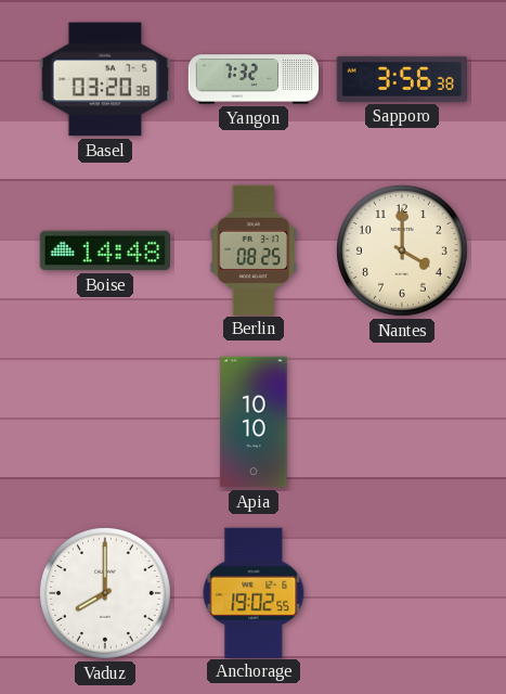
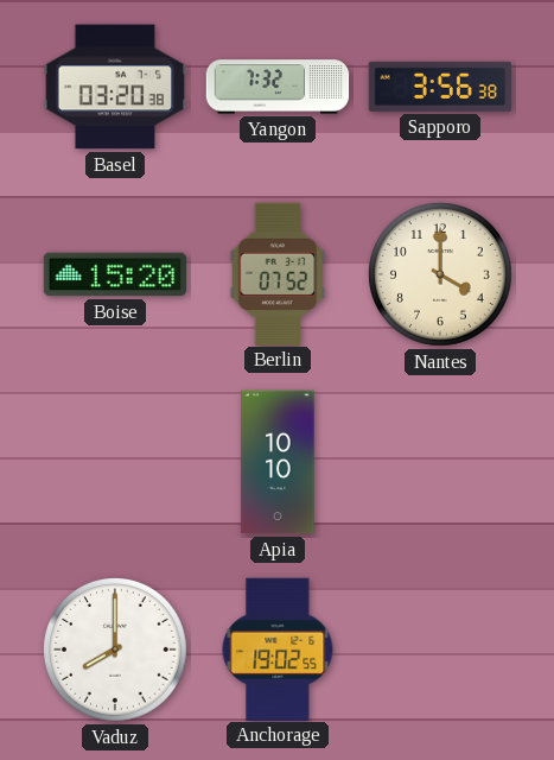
Boise: 14:48 -> 15:20 (115, 274)
Berlin: 08:25 -> 07:52 (278, 273)
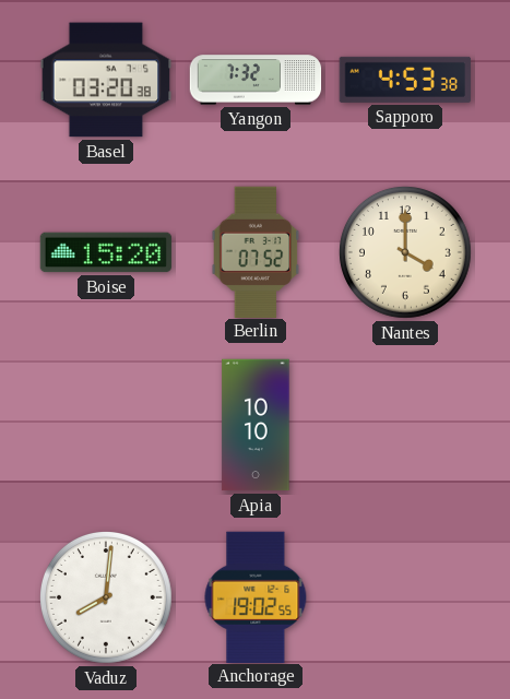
Sapporo: 3:56 -> 4:53 (405, 80)
Vaduz: 8:00 -> 8:01 (107, 599)
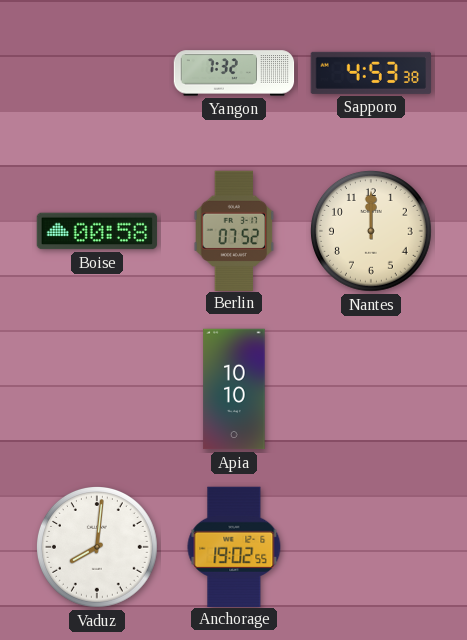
Basel: 03:20 -> none (106, 80)
Boise: 15:20 -> 00:58 (97, 231)
Nantes: 4:00 -> 12:00 (372, 232)
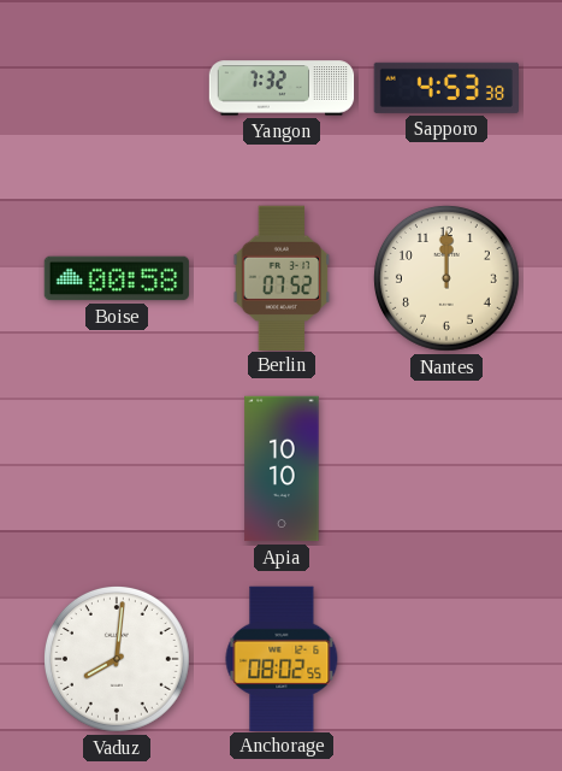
Anchorage: 19:02 -> 08:02 (282, 658)
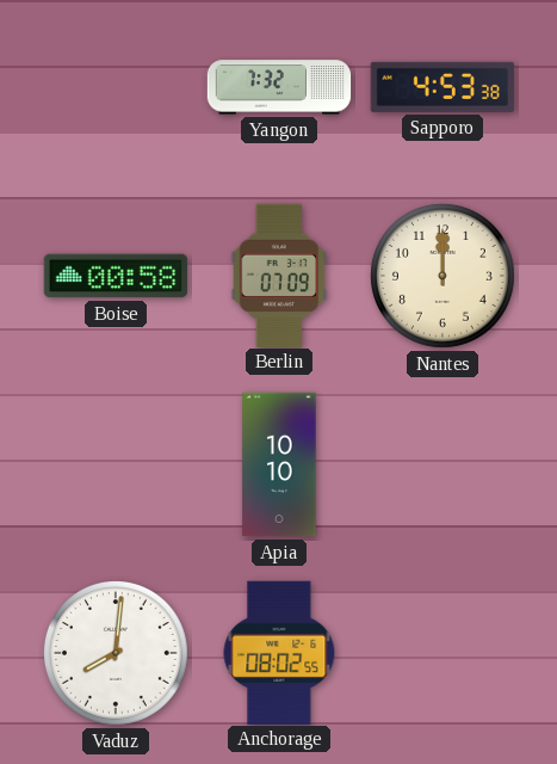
Berlin: 07:52 -> 07:09 (279, 275)
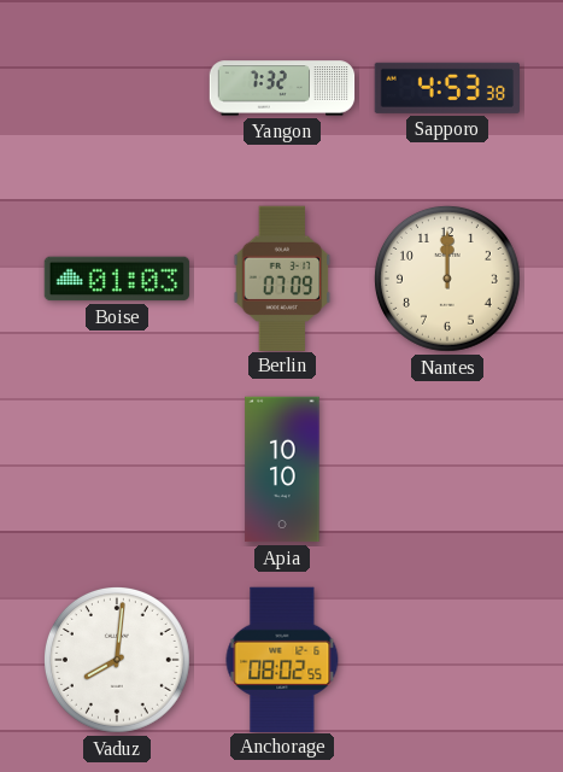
Boise: 00:58 -> 01:03 (117, 279)
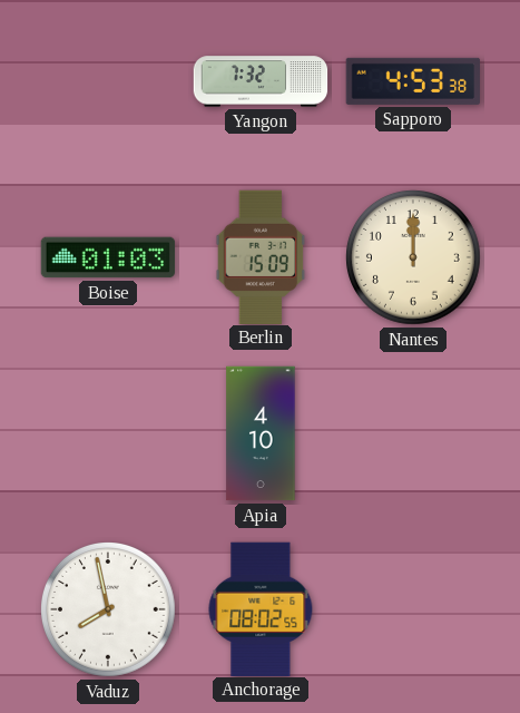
Berlin: 07:09 -> 15:09 (261, 256)
Apia: 10:10 -> 4:10 (261, 433)
Vaduz: 8:01 -> 7:58 (109, 611)
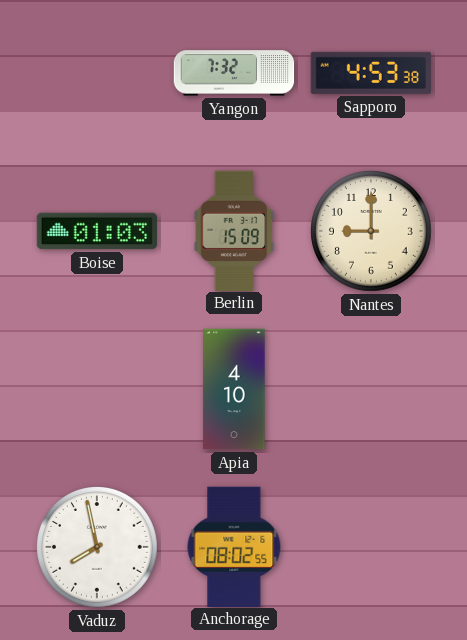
Nantes: 12:00 -> 9:00 (372, 232)
